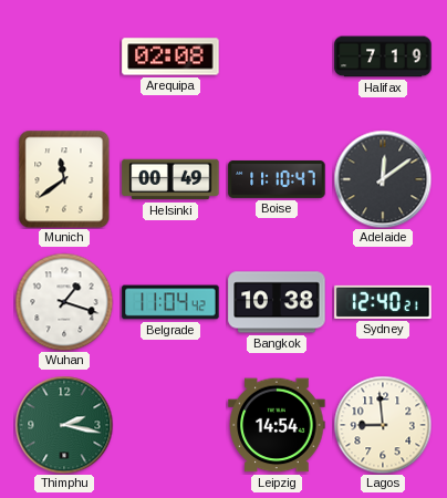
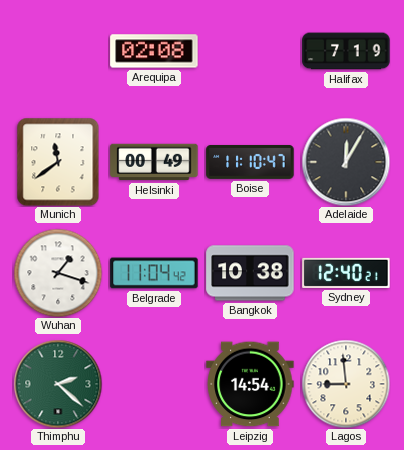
Adelaide: 12:09 -> 12:05 (346, 162)
Thimphu: 2:17 -> 2:22 (58, 384)
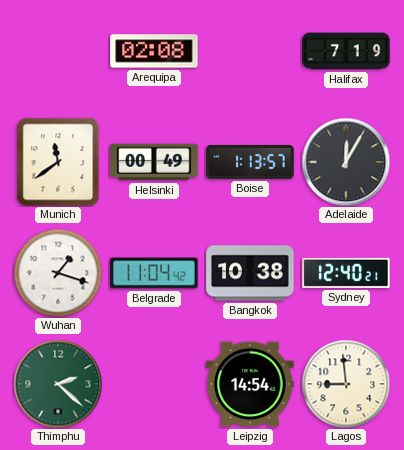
Boise: 11:10 -> 1:13 (250, 162)
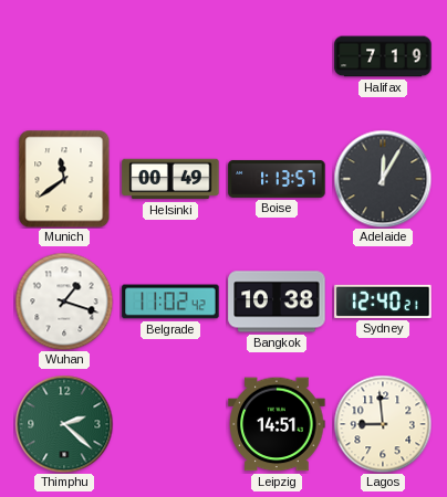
Arequipa: 02:08 -> none (154, 51)
Belgrade: 11:04 -> 11:02 (170, 302)
Leipzig: 14:54 -> 14:51 (277, 424)
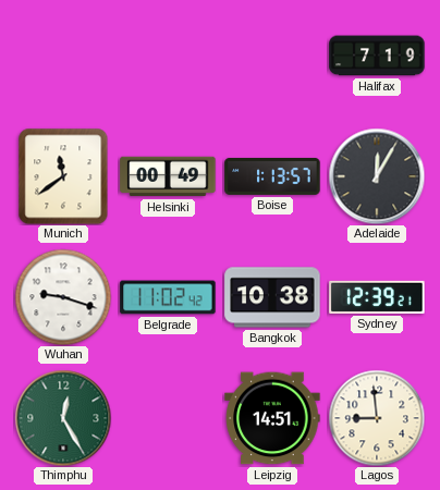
Wuhan: 1:18 -> 9:18 (63, 297)
Sydney: 12:40 -> 12:39 (377, 297)
Thimphu: 2:22 -> 12:25 (63, 418)
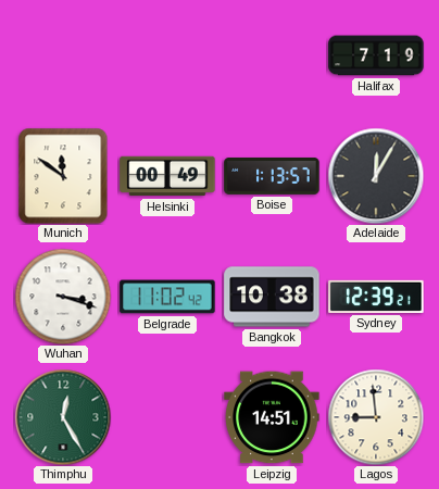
Munich: 11:39 -> 11:51 (63, 176)
Wuhan: 9:18 -> 3:18 (63, 297)
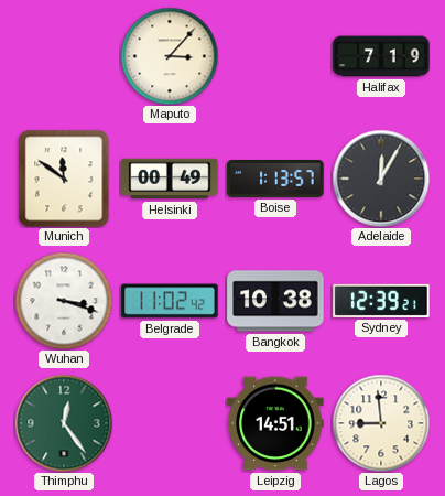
Maputo: none -> 3:07 (170, 56)
Thimphu: 12:25 -> 12:24 (64, 423)
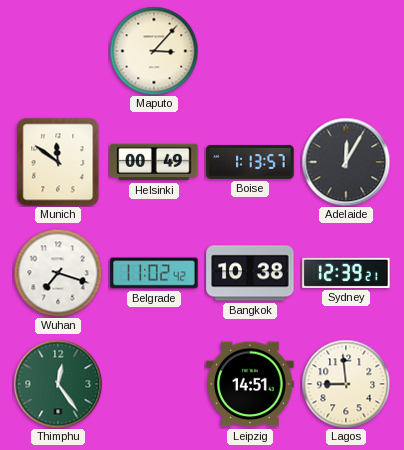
Halifax: 7:19 -> none (381, 56)
Wuhan: 3:18 -> 7:18 (58, 273)
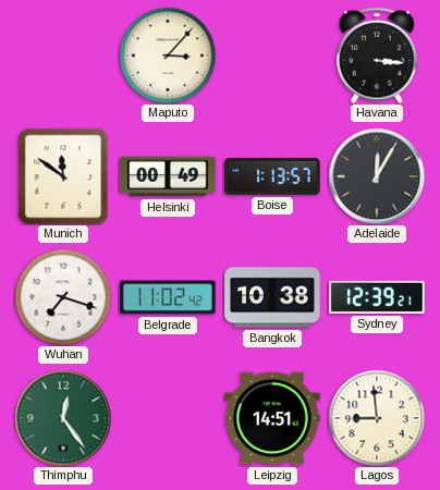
Havana: none -> 3:16 (377, 56)
